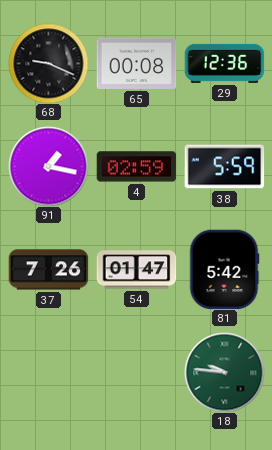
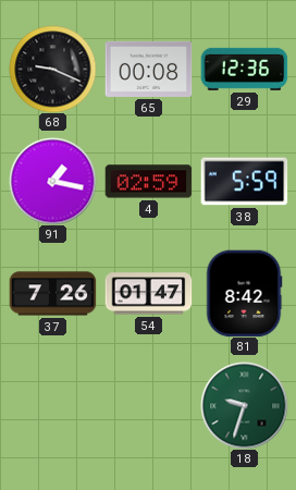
81: 5:42 -> 8:42 (244, 293)
18: 9:46 -> 9:33 (244, 405)
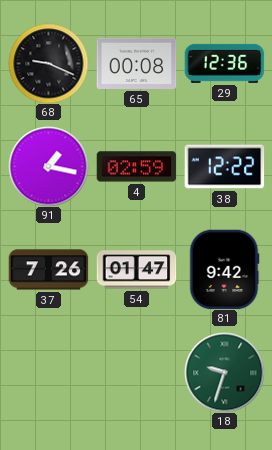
38: 5:59 -> 12:22 (224, 167)
81: 8:42 -> 9:42 (224, 269)
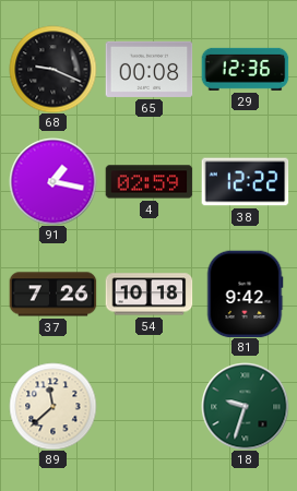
54: 01:47 -> 10:18 (148, 295)
89: none -> 11:38 (52, 406)
